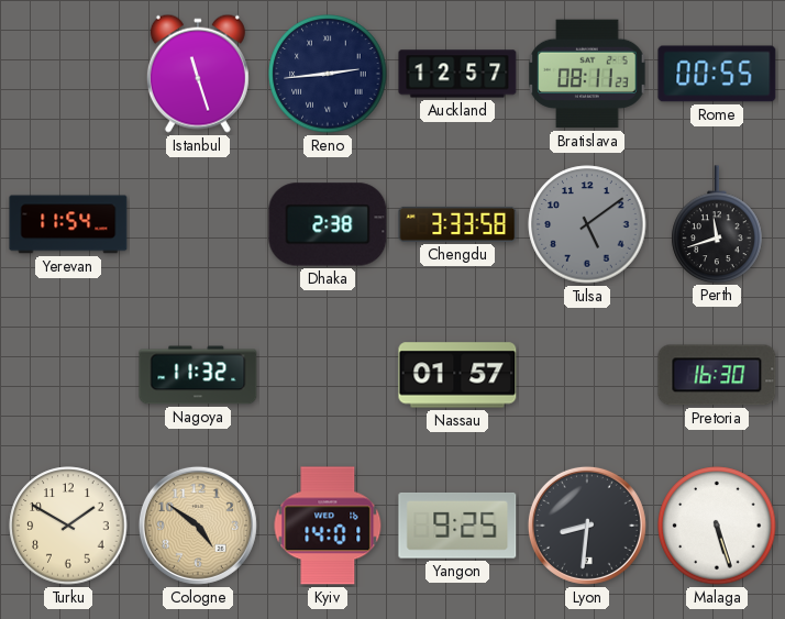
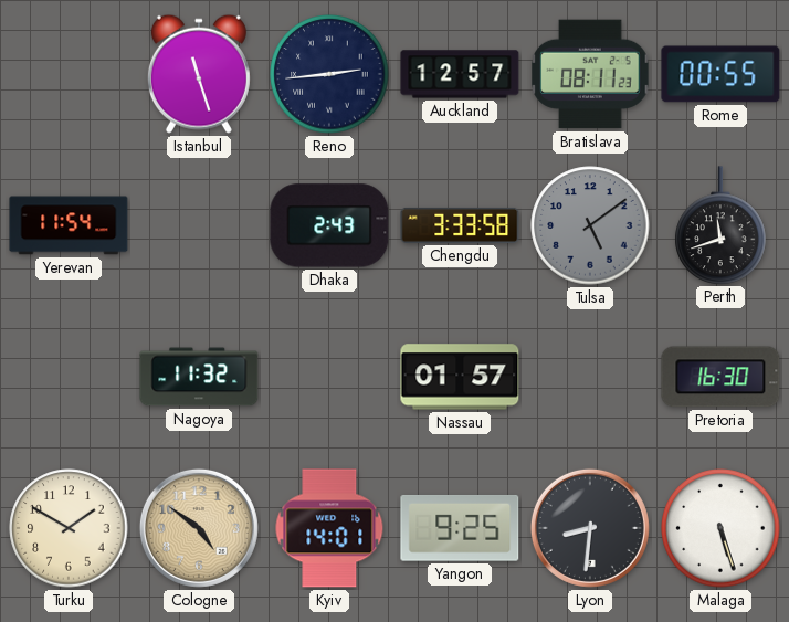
Dhaka: 2:38 -> 2:43 (329, 225)
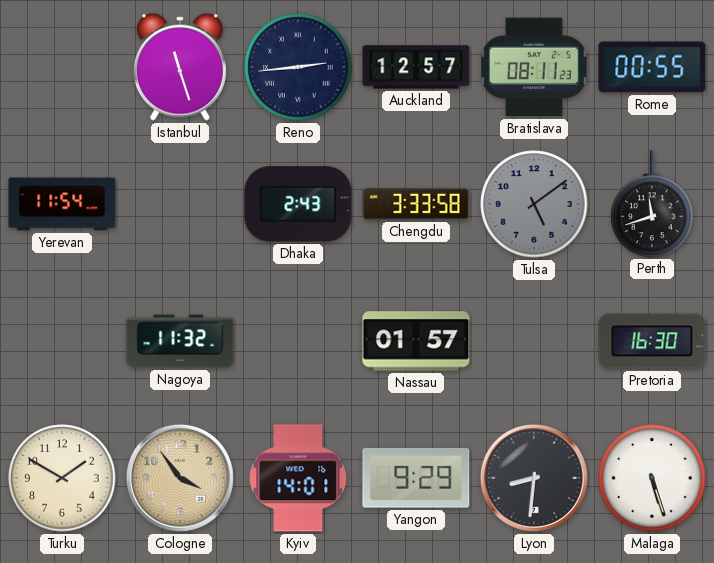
Cologne: 4:51 -> 3:54 (180, 478)
Yangon: 9:25 -> 9:29 (416, 478)
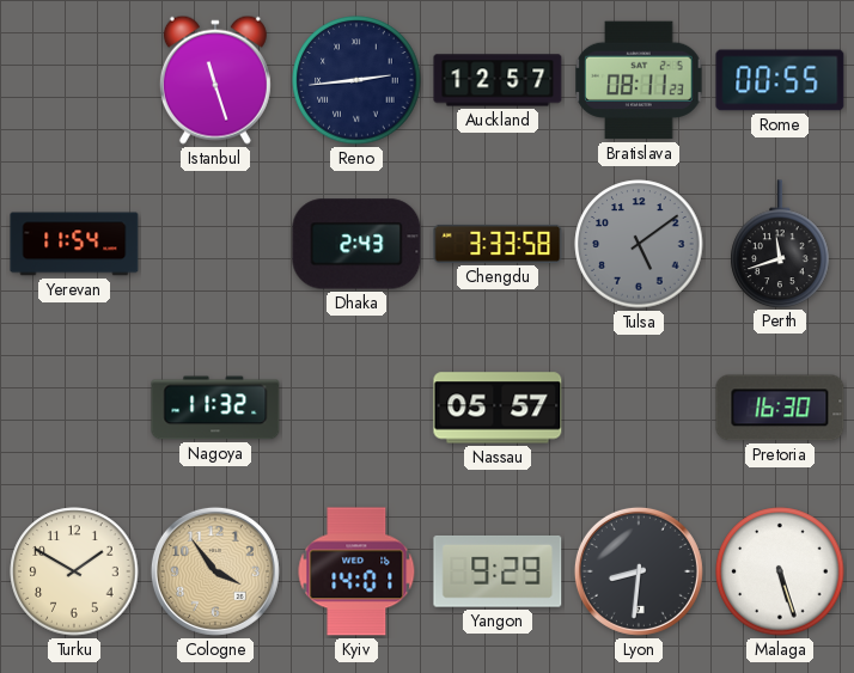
Nassau: 01:57 -> 05:57 (498, 408)
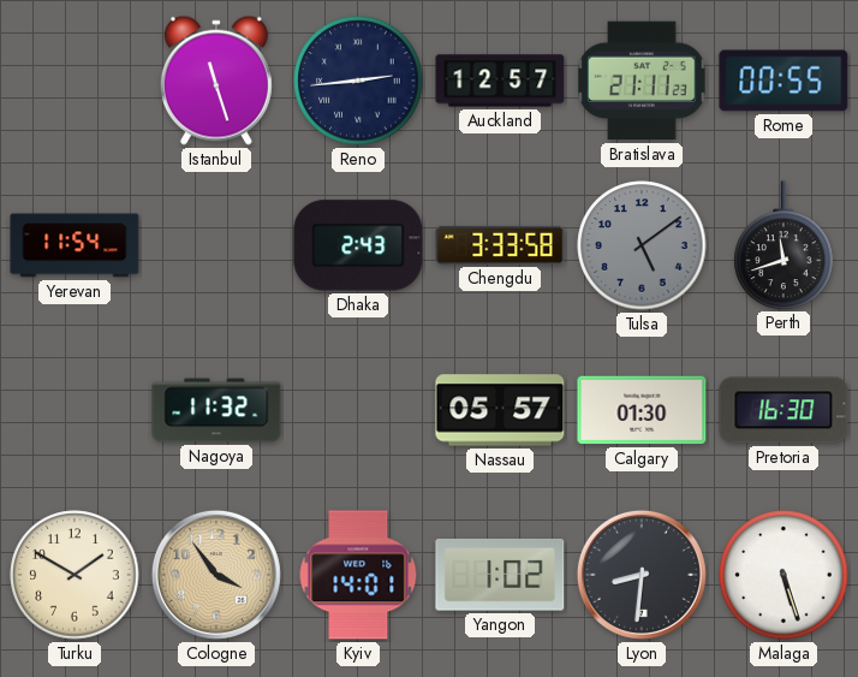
Bratislava: 08:11 -> 21:11 (642, 81)
Calgary: none -> 01:30 (642, 410)
Yangon: 9:29 -> 1:02 (500, 575)
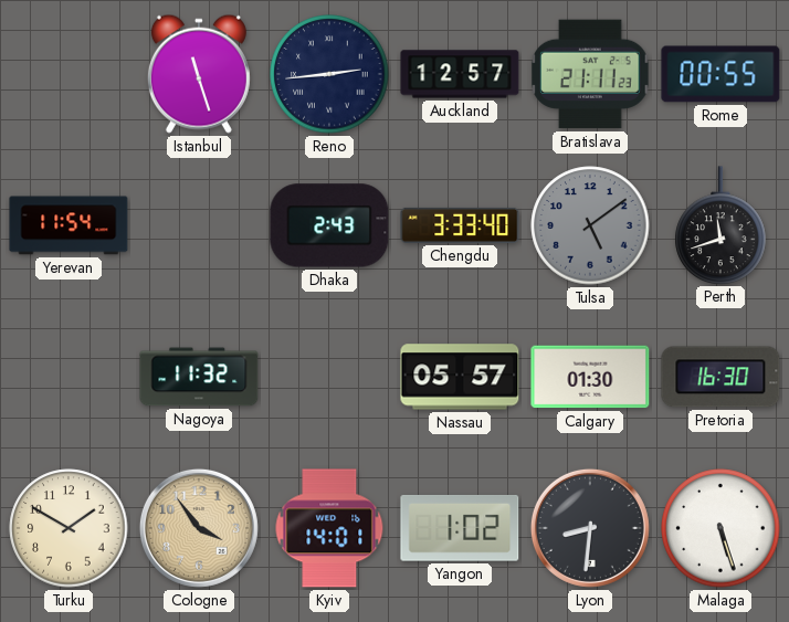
Chengdu: 3:33:58 -> 3:33:40 (460, 225)
